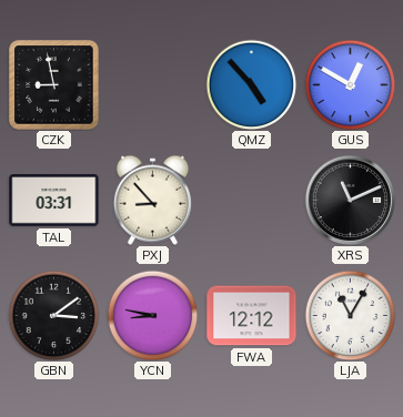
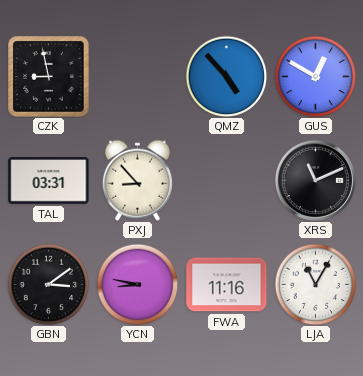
FWA: 12:12 -> 11:16 (227, 285)
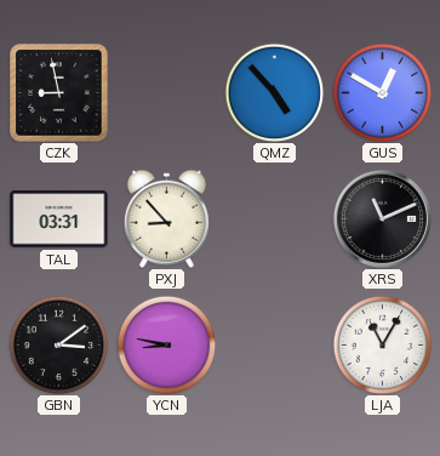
FWA: 11:16 -> none (227, 285)
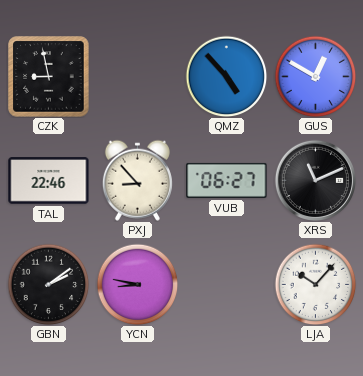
TAL: 03:31 -> 22:46 (49, 181)
VUB: none -> 06:27 (227, 180)
GBN: 3:09 -> 2:09 (48, 284)
LJA: 11:05 -> 10:07 (315, 284)
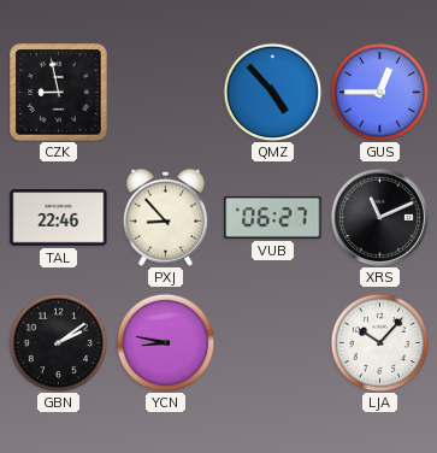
GUS: 12:50 -> 12:45 (379, 92)
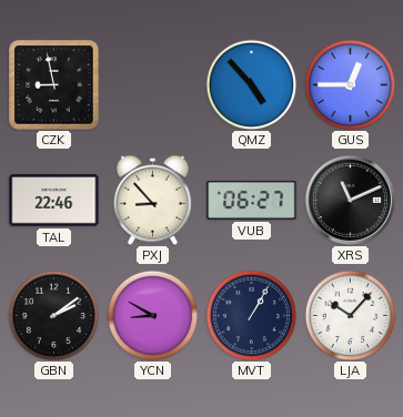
YCN: 8:47 -> 8:50 (152, 315)
MVT: none -> 1:05 (251, 315)
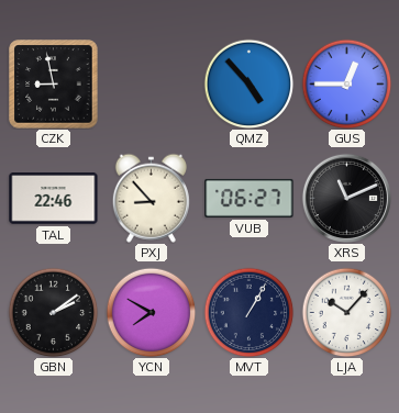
YCN: 8:50 -> 7:50 (151, 312)
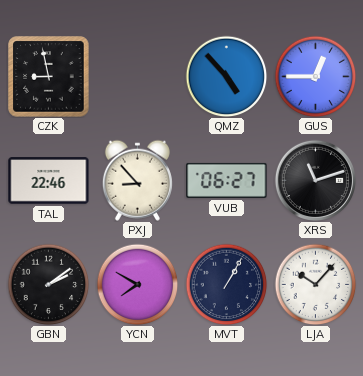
XRS: 11:11 -> 11:12 (315, 180)
